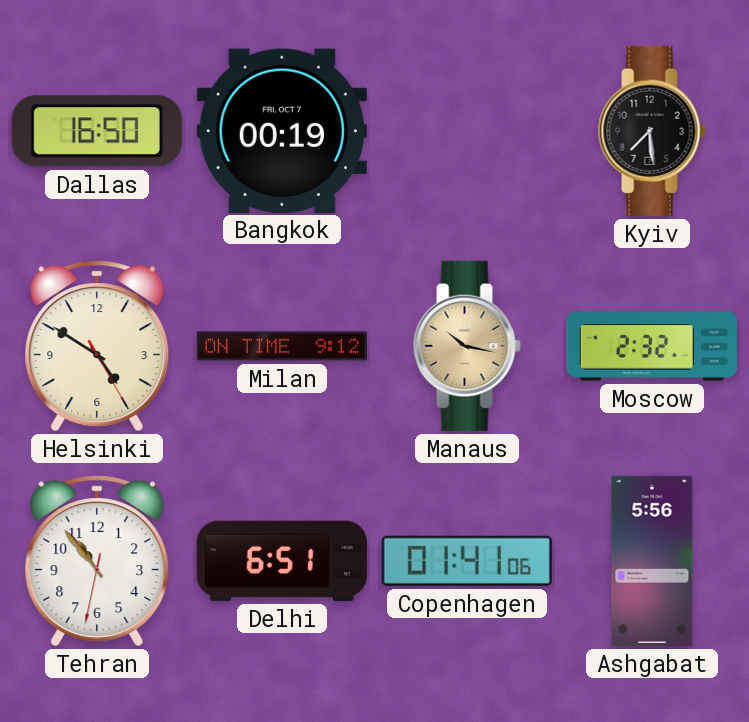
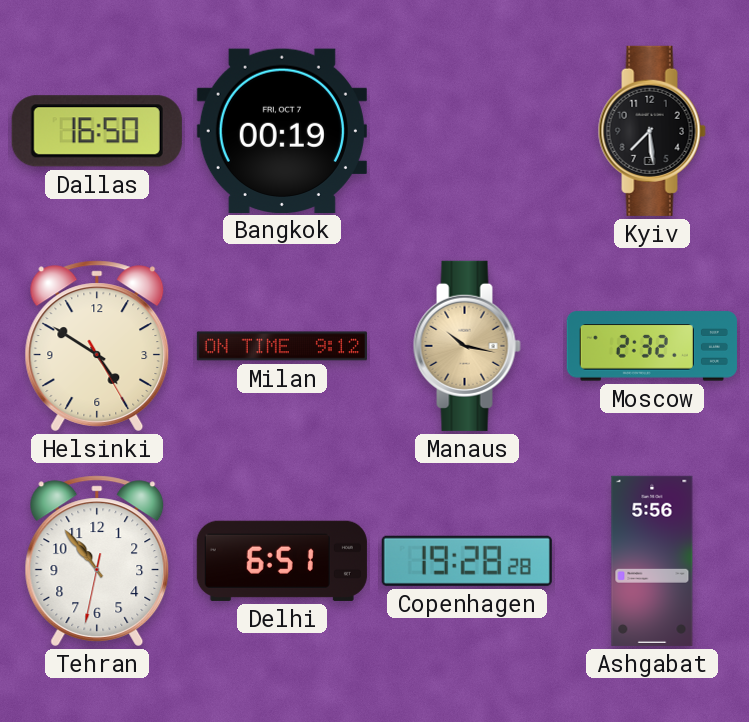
Copenhagen: 01:41 -> 19:28 (467, 561)
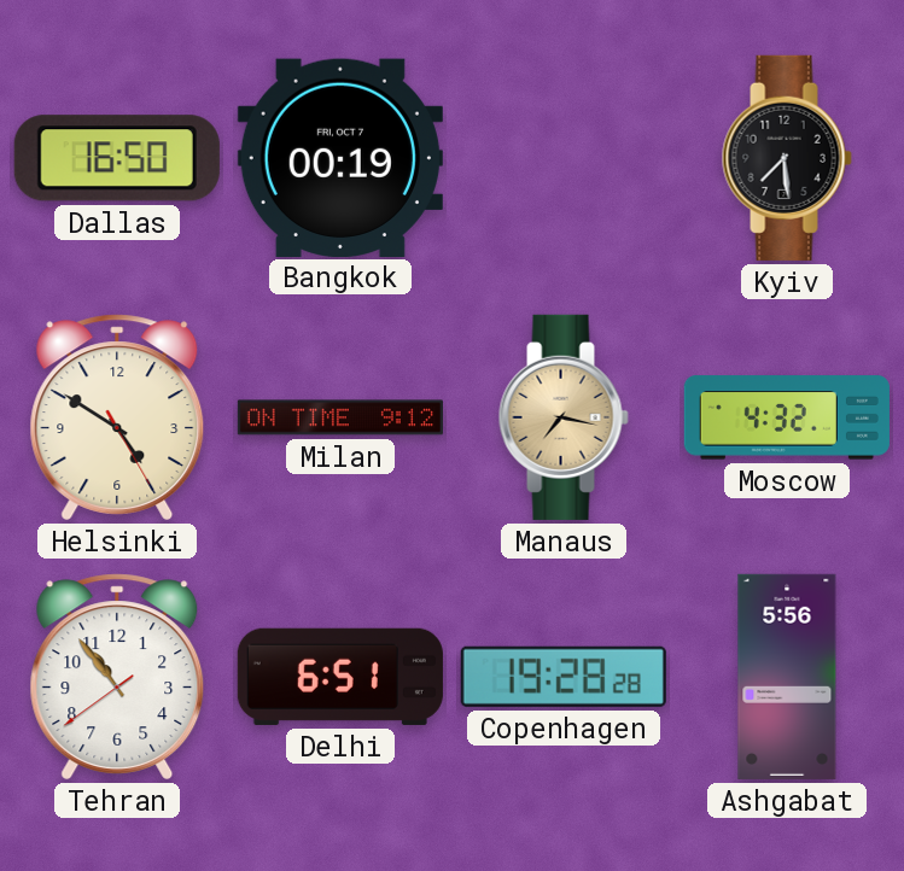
Manaus: 10:17 -> 7:17 (564, 417)
Moscow: 2:32 -> 4:32 (787, 417)
Tehran: 10:53:32 -> 10:53:39 (117, 677)
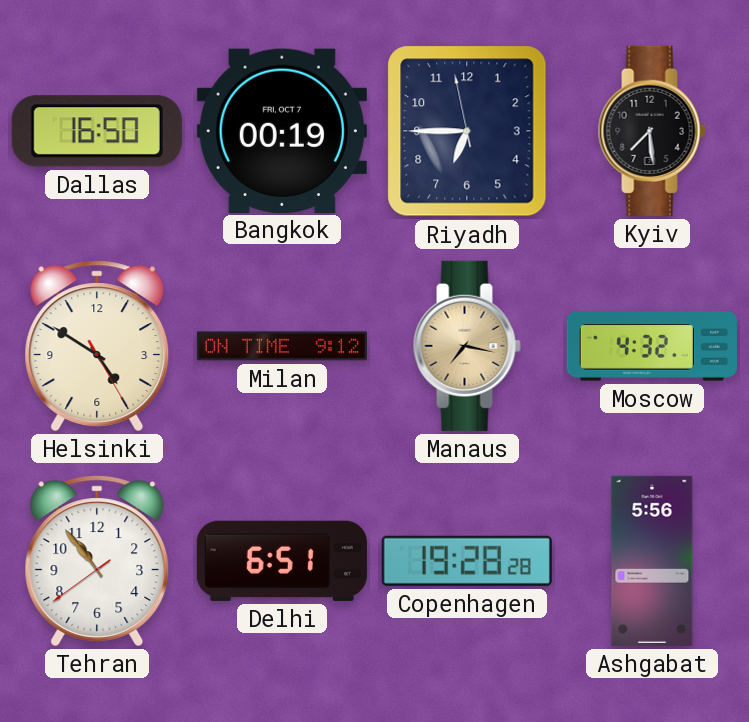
Riyadh: none -> 6:44 (467, 131)
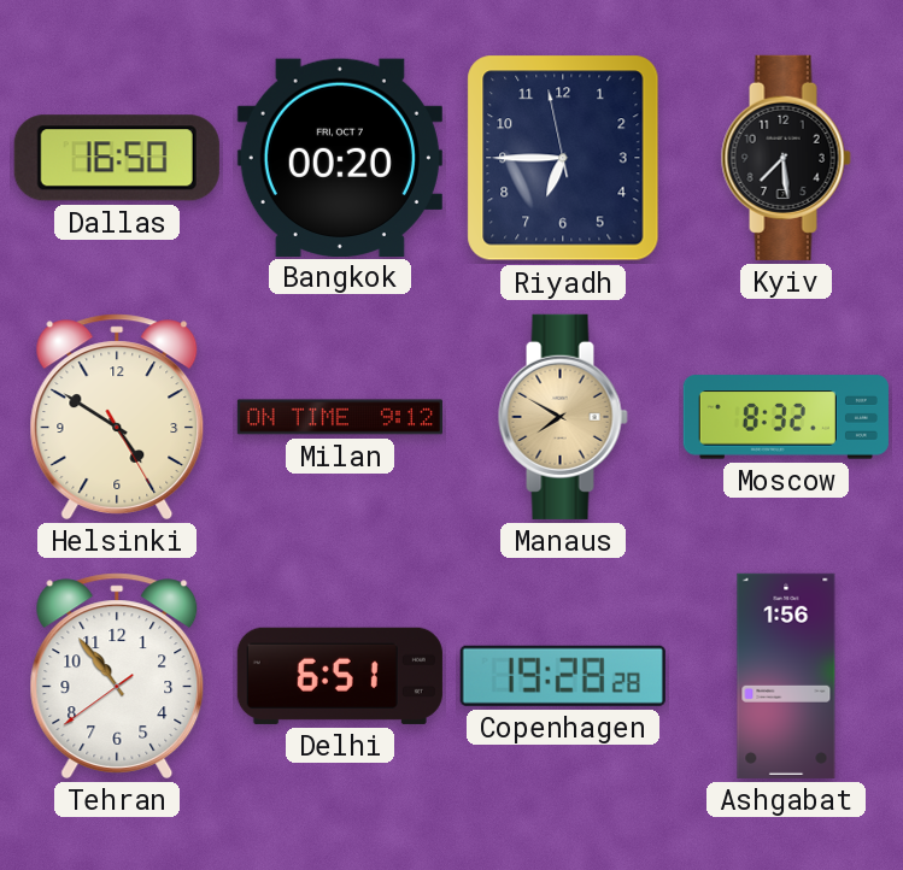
Bangkok: 00:19 -> 00:20 (340, 157)
Manaus: 7:17 -> 7:50 (563, 417)
Moscow: 4:32 -> 8:32 (786, 417)
Ashgabat: 5:56 -> 1:56 (786, 676)
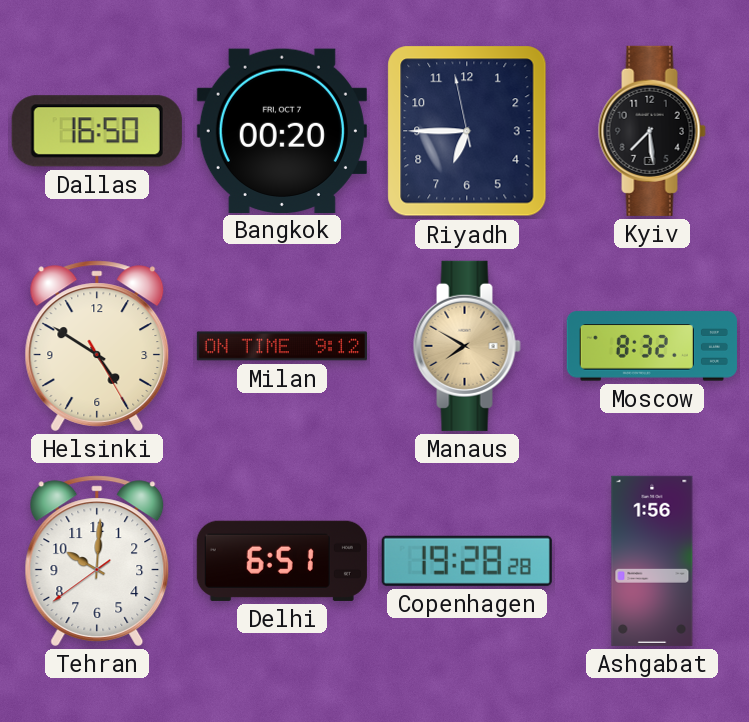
Tehran: 10:53 -> 10:00 (97, 561)
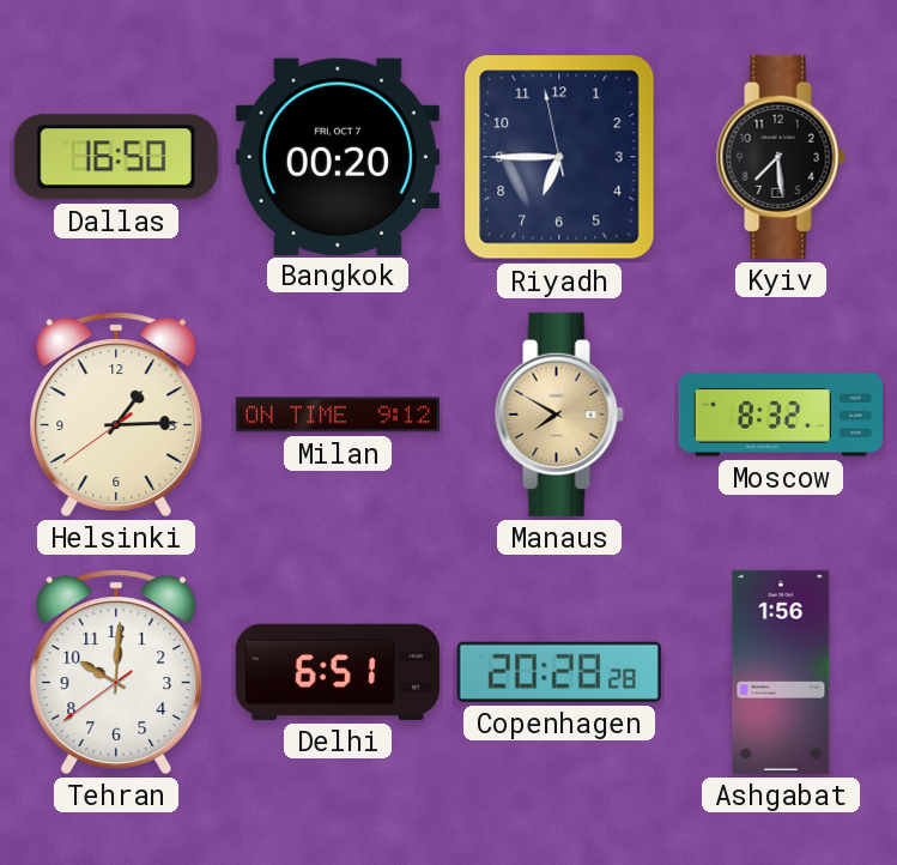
Helsinki: 4:50 -> 1:14 (116, 415)
Copenhagen: 19:28 -> 20:28 (559, 672)
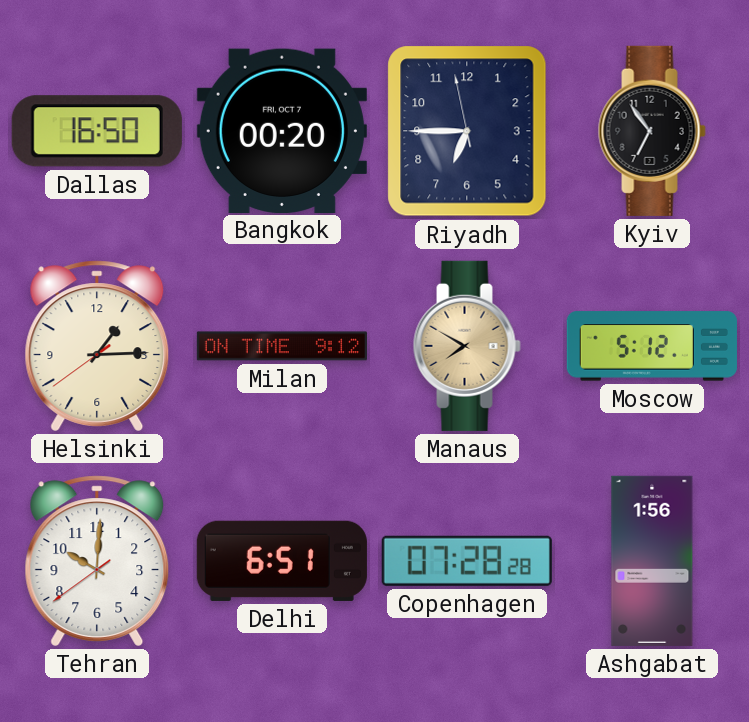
Kyiv: 7:29 -> 6:54 (652, 131)
Moscow: 8:32 -> 5:12 (652, 346)
Copenhagen: 20:28 -> 07:28 (467, 561)
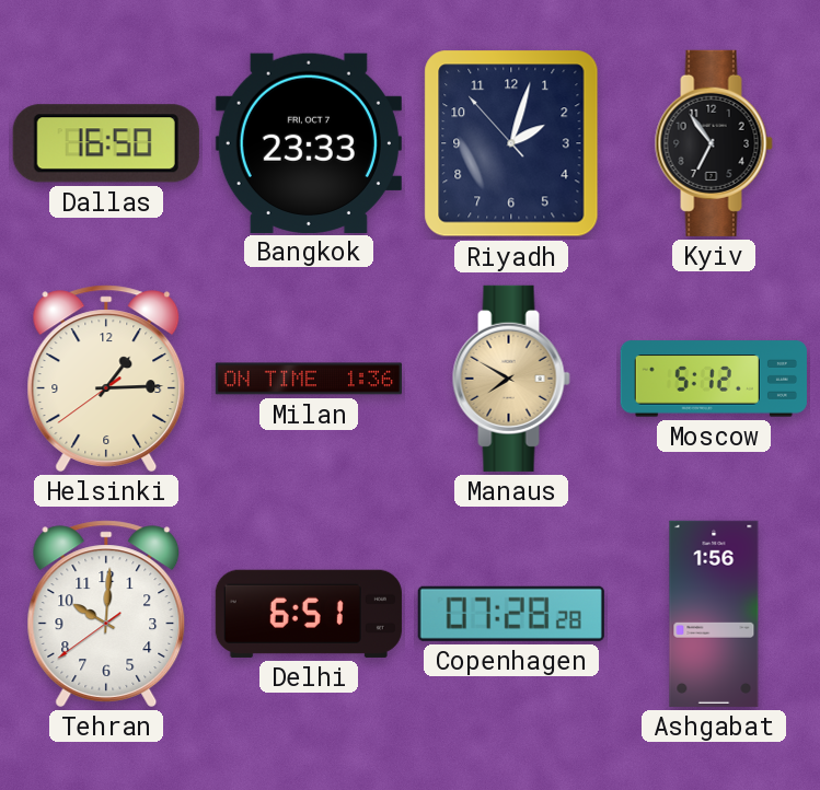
Bangkok: 00:20 -> 23:33 (309, 142)
Riyadh: 6:44 -> 2:02 (511, 143)
Milan: 9:12 -> 1:36 (309, 379)
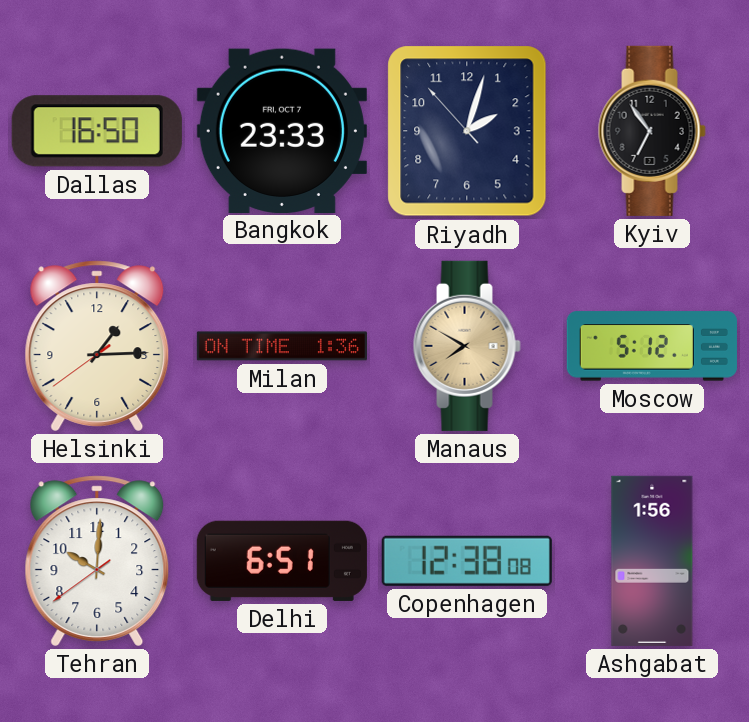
Copenhagen: 07:28 -> 12:38 (467, 561)
